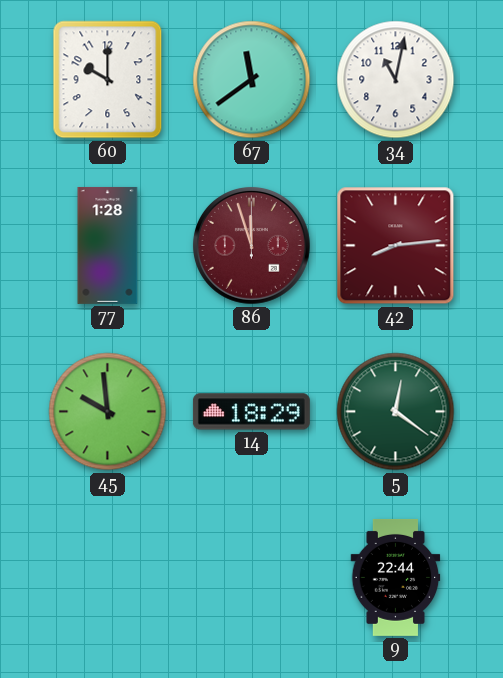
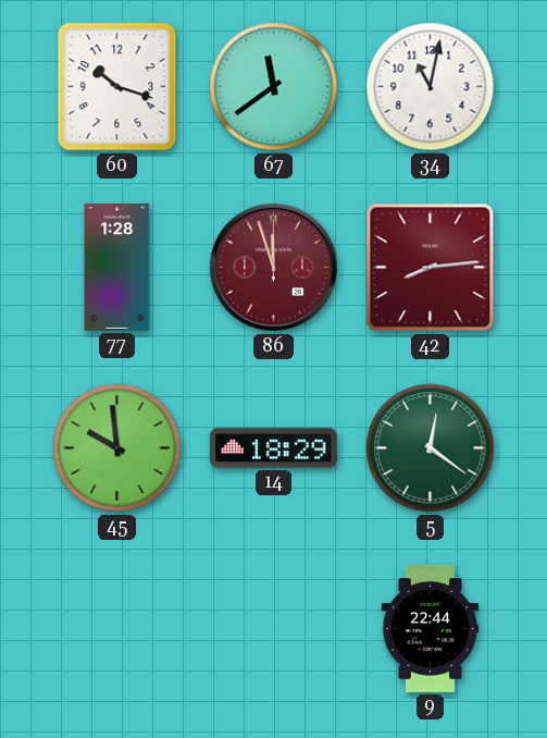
60: 10:00 -> 10:18 (117, 87)
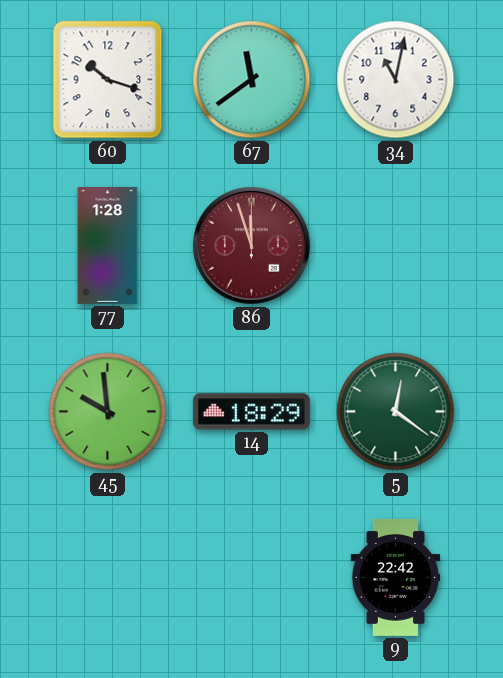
42: 8:14 -> none (431, 268)
9: 22:44 -> 22:42 (396, 577)
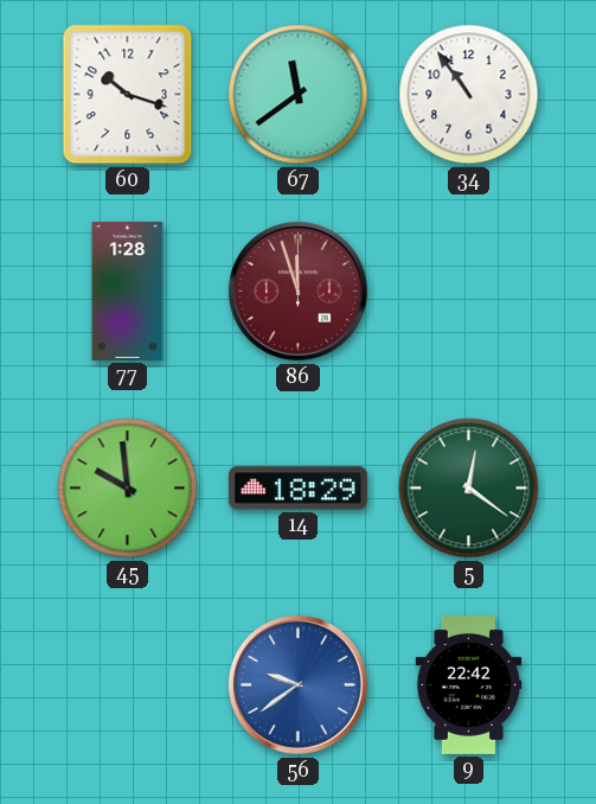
34: 11:02 -> 10:54 (469, 95)
56: none -> 9:39 (297, 684)
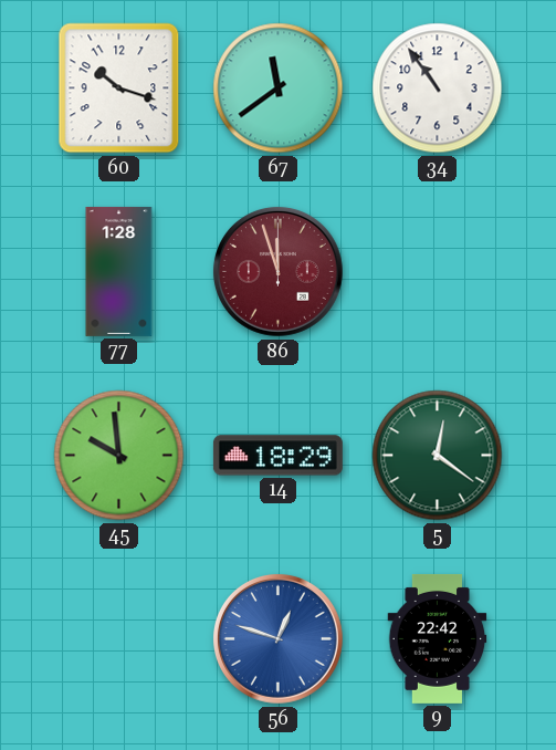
56: 9:39 -> 12:48 (277, 638)
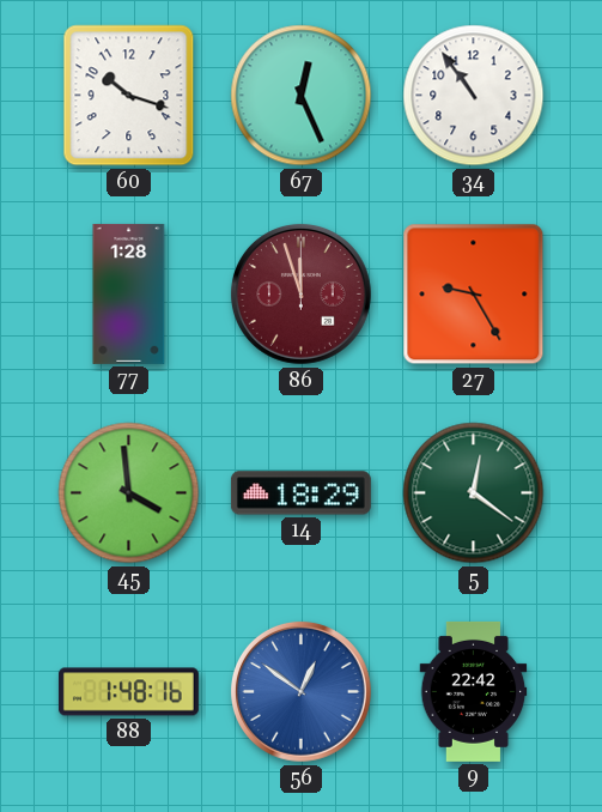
67: 11:39 -> 12:26 (302, 96)
27: none -> 9:25 (474, 295)
45: 9:59 -> 3:59 (129, 493)
88: none -> 1:48 (128, 692)
56: 12:48 -> 12:51 (300, 691)
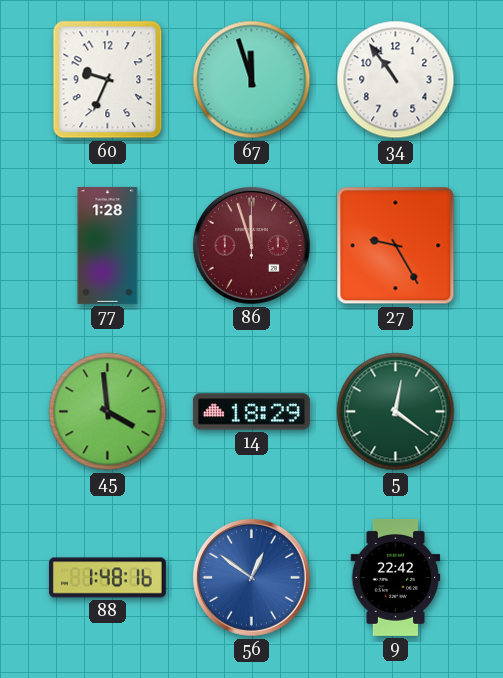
60: 10:18 -> 9:34 (108, 80)
67: 12:26 -> 11:57 (252, 80)
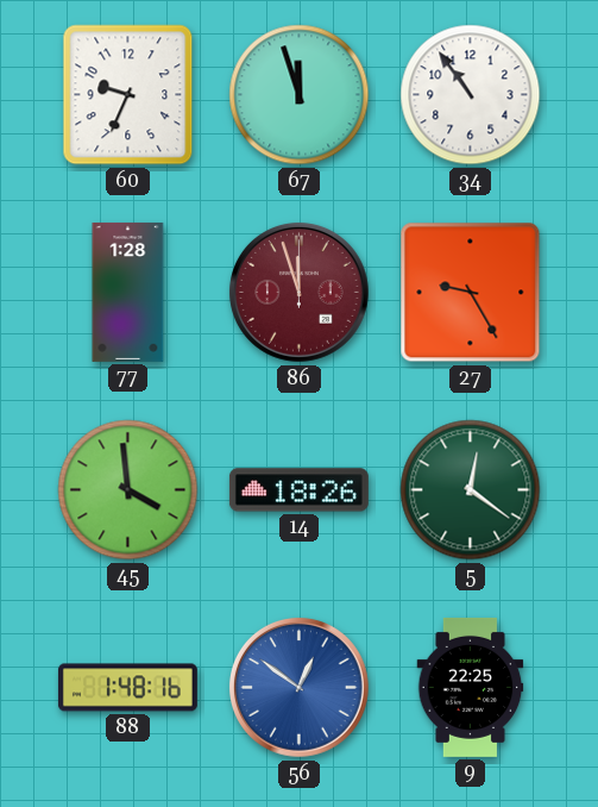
14: 18:29 -> 18:26 (298, 490)
9: 22:42 -> 22:25 (471, 687)
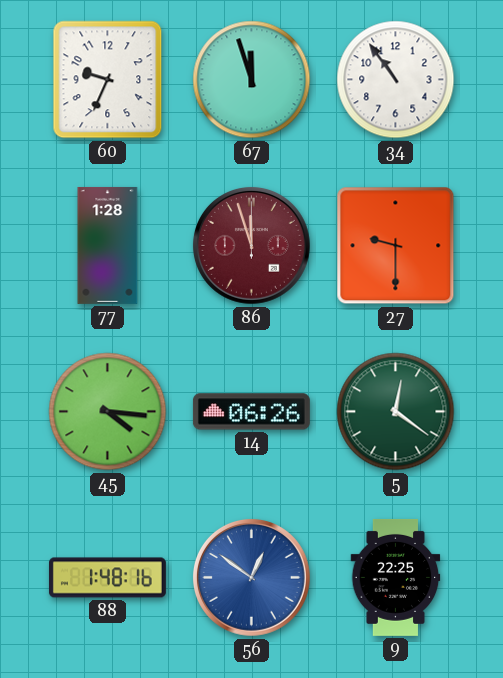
27: 9:25 -> 9:30 (396, 246)
45: 3:59 -> 4:16 (108, 412)
14: 18:26 -> 06:26 (251, 412)
